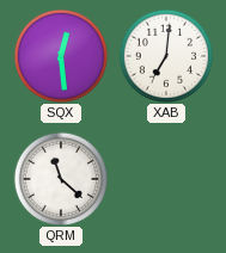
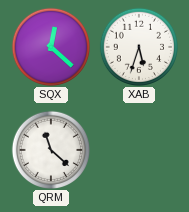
SQX: 12:29 -> 12:22 (50, 46)
XAB: 7:01 -> 5:33 (138, 46)
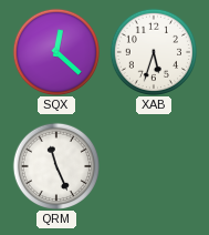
QRM: 11:22 -> 11:26 (55, 165)
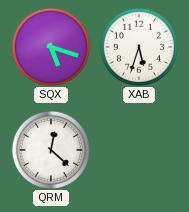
SQX: 12:22 -> 5:18 (50, 46)
QRM: 11:26 -> 12:22 (50, 149)
